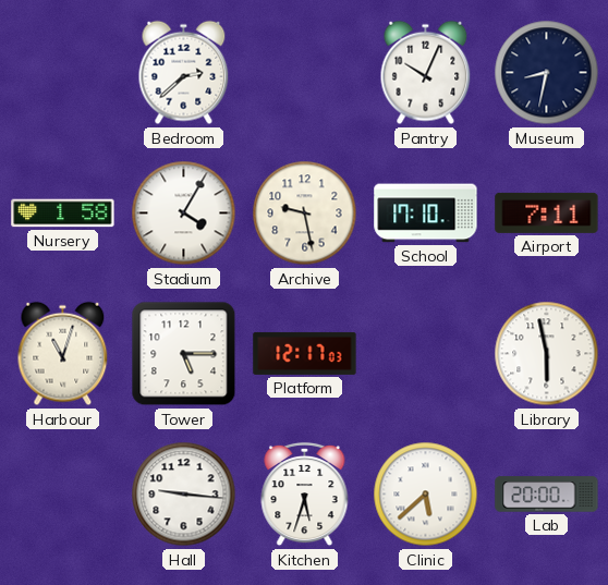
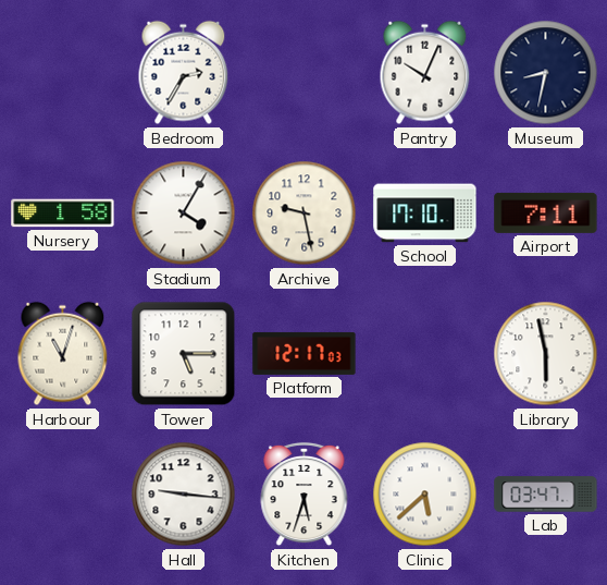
Bedroom: 2:38 -> 2:35 (184, 73)
Lab: 20:00 -> 03:47 (546, 495)
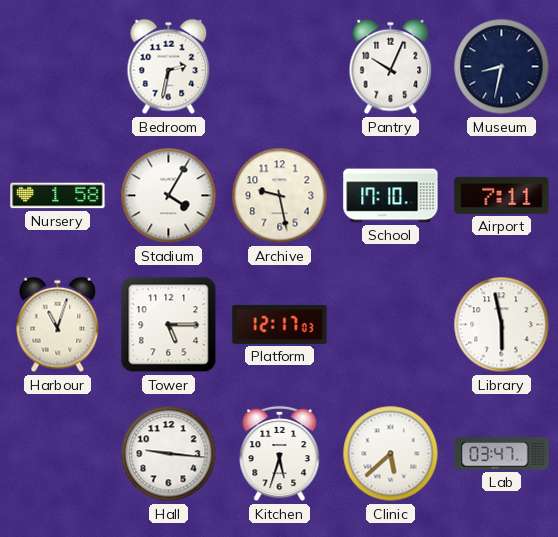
Bedroom: 2:35 -> 2:32 (169, 67)
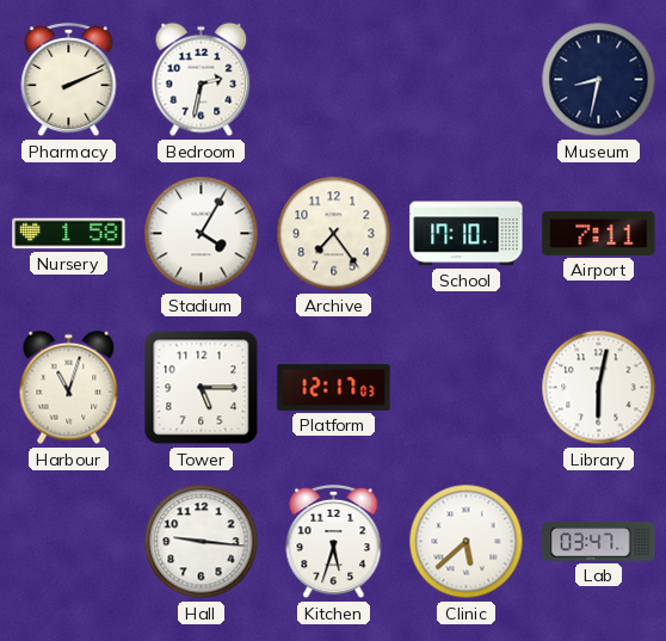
Pharmacy: none -> 2:11 (69, 80)
Pantry: 10:04 -> none (391, 67)
Archive: 9:28 -> 7:24 (334, 234)
Library: 5:58 -> 6:02 (599, 388)
